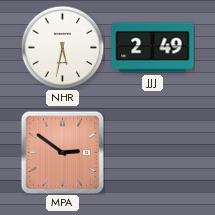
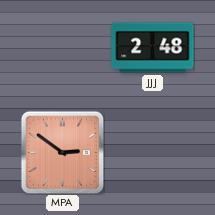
NHR: 5:32 -> none (62, 47)
JJJ: 2:49 -> 2:48 (153, 48)
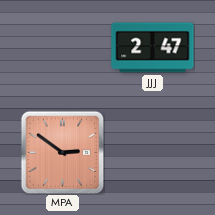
JJJ: 2:48 -> 2:47 (153, 48)
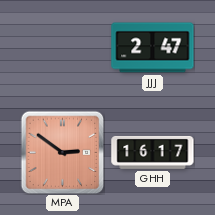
GHH: none -> 16:17 (153, 152)
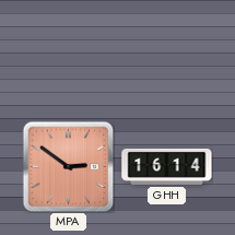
JJJ: 2:47 -> none (153, 48)
GHH: 16:17 -> 16:14 (167, 166)
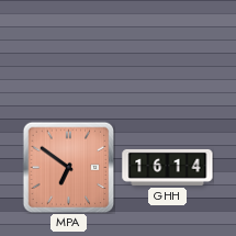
MPA: 2:51 -> 6:51 (68, 167)
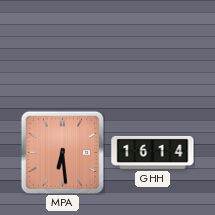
MPA: 6:51 -> 6:29 (62, 152)
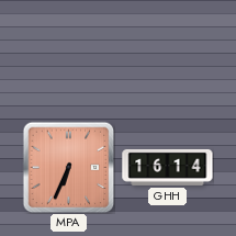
MPA: 6:29 -> 6:34 (68, 167)
